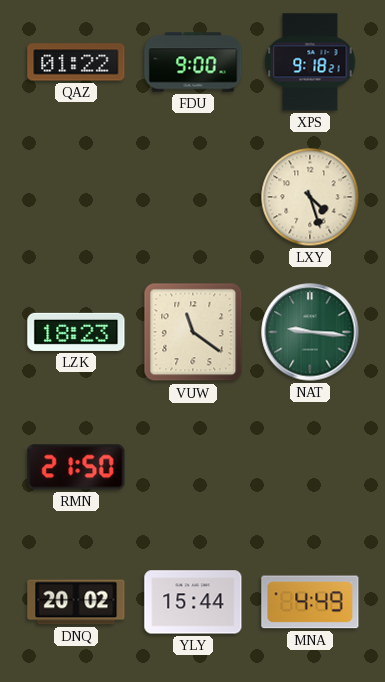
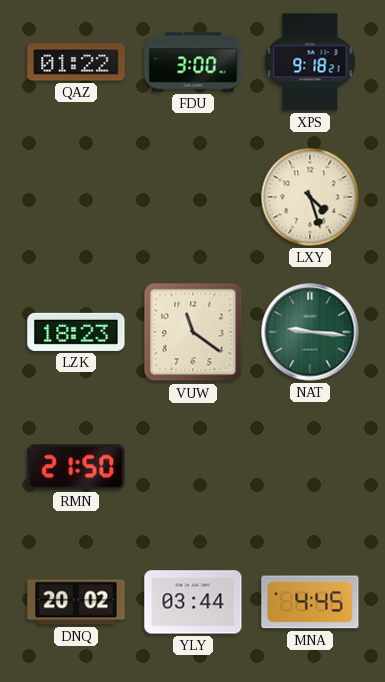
FDU: 9:00 -> 3:00 (193, 62)
YLY: 15:44 -> 03:44 (193, 602)
MNA: 4:49 -> 4:45 (310, 602)
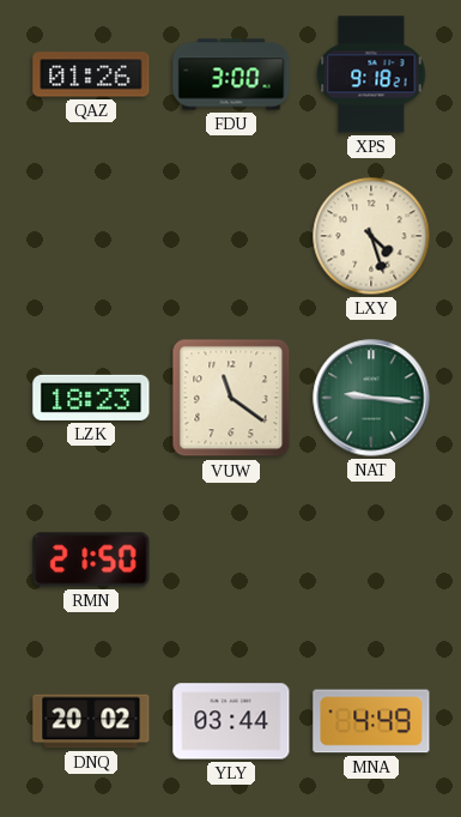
QAZ: 01:22 -> 01:26 (91, 74)
MNA: 4:45 -> 4:49 (371, 721)
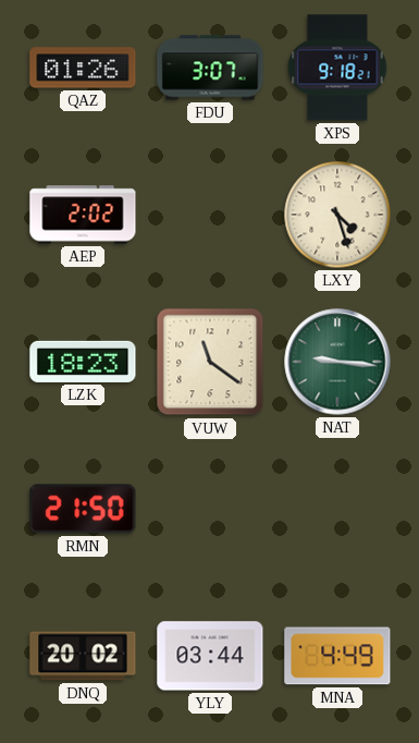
FDU: 3:00 -> 3:07 (210, 68)
AEP: none -> 2:02 (83, 215)
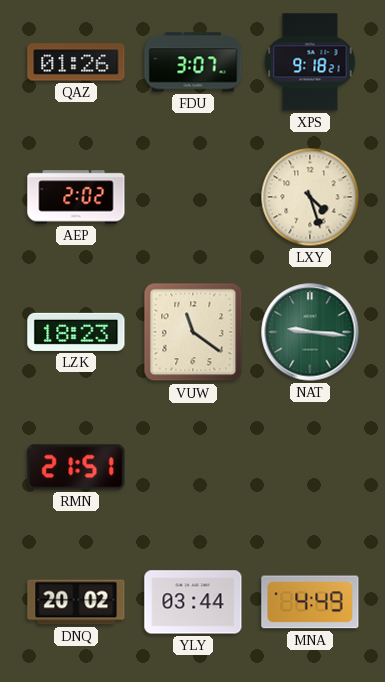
RMN: 21:50 -> 21:51 (76, 467)
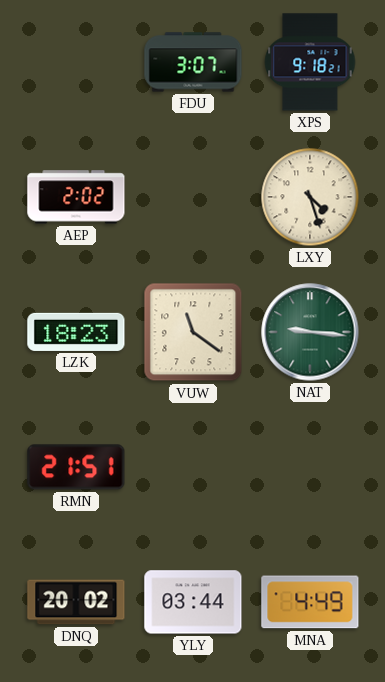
QAZ: 01:26 -> none (76, 62)
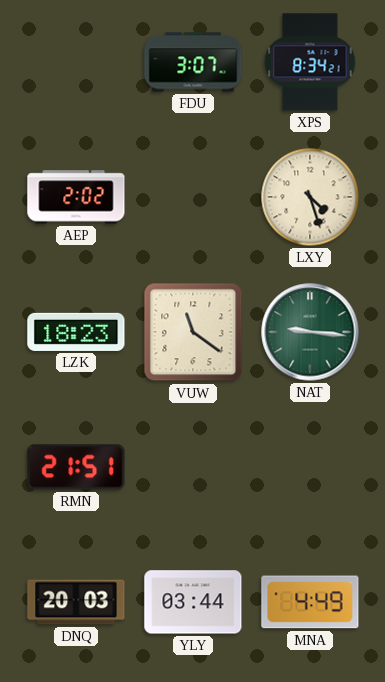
XPS: 9:18 -> 8:34 (310, 62)
DNQ: 20:02 -> 20:03 (76, 602)
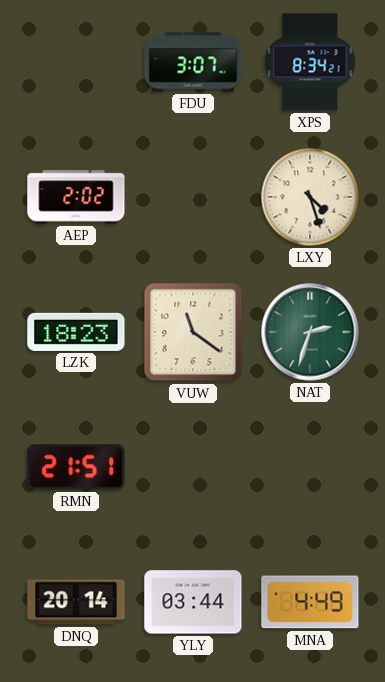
NAT: 9:16 -> 2:33 (310, 332)
DNQ: 20:03 -> 20:14 (76, 602)
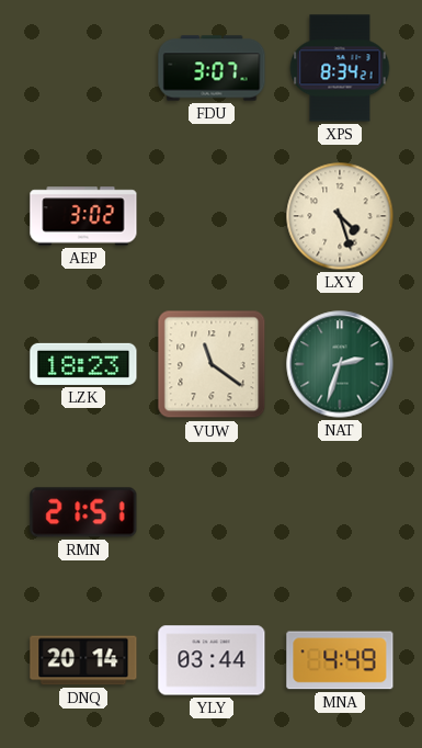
AEP: 2:02 -> 3:02 (83, 216)
